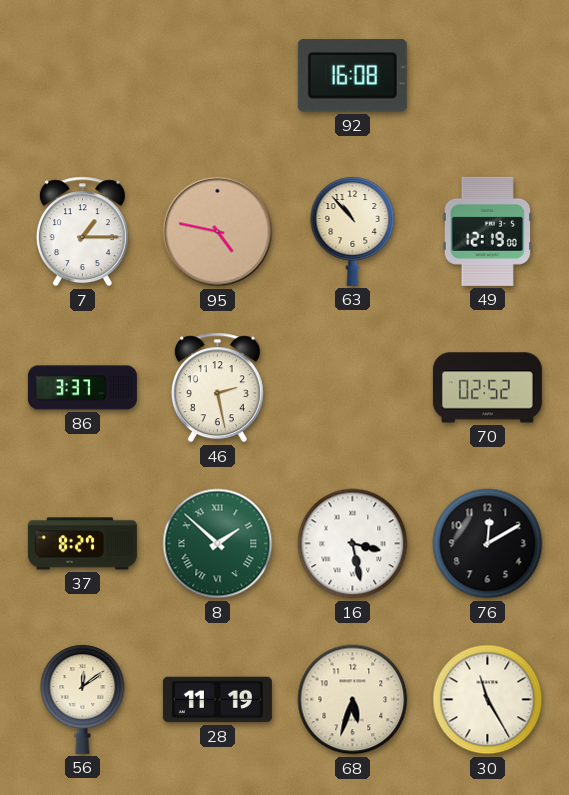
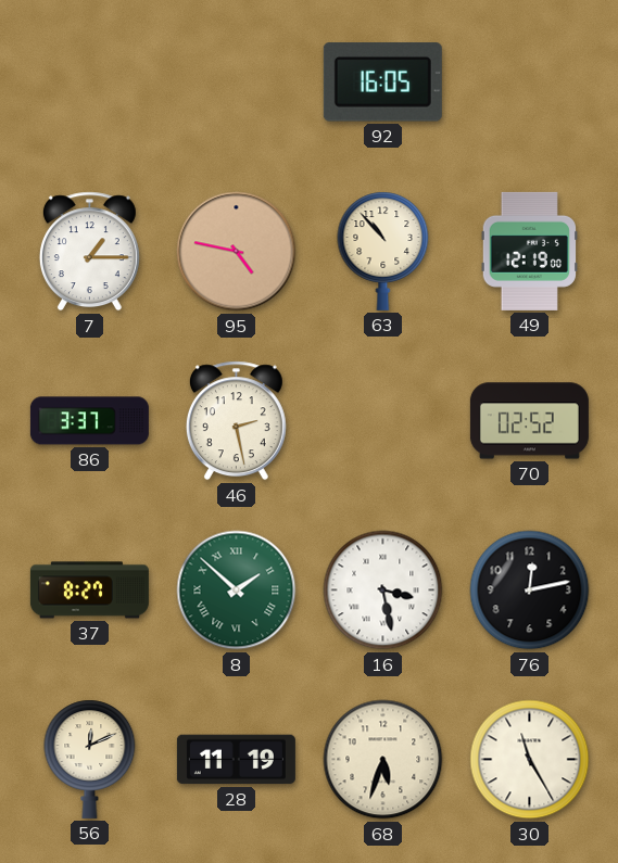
92: 16:08 -> 16:05 (382, 83)
76: 12:10 -> 12:13 (530, 591)
56: 12:09 -> 12:11 (90, 759)
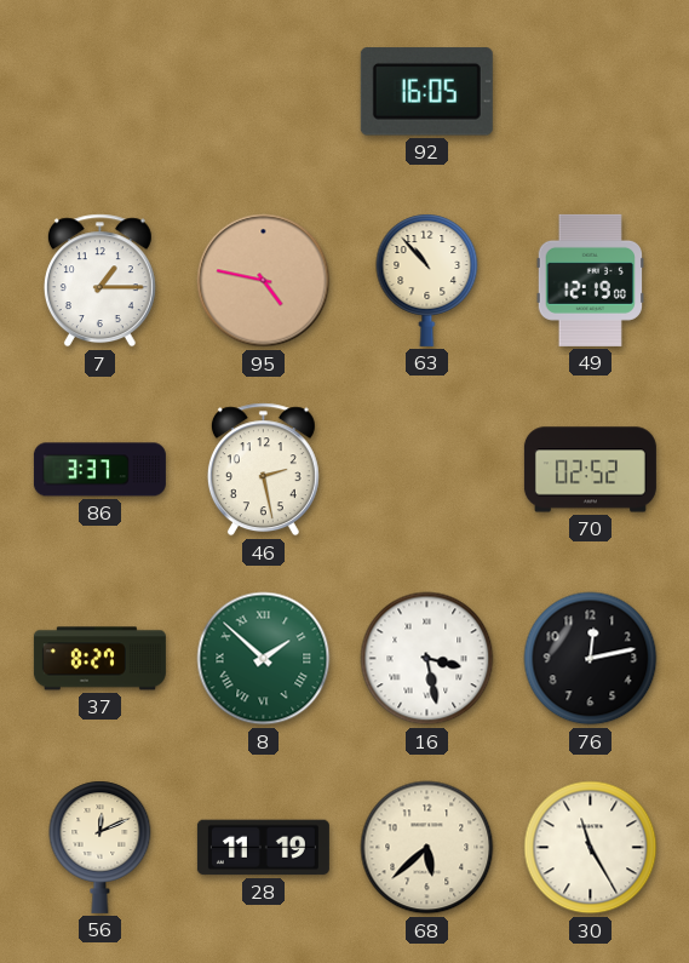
68: 5:33 -> 5:38 (427, 848)
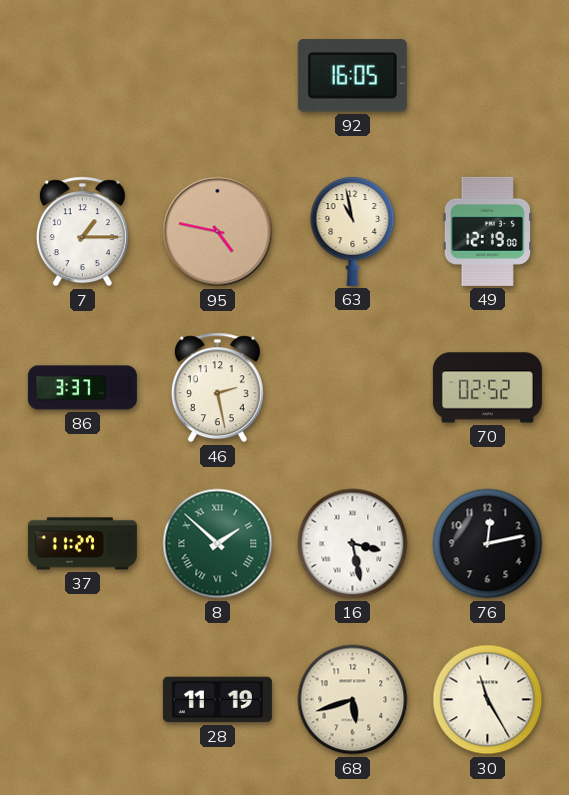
63: 10:53 -> 10:58 (353, 231)
37: 8:27 -> 11:27 (82, 544)
56: 12:11 -> none (101, 847)
68: 5:38 -> 5:42 (353, 700)
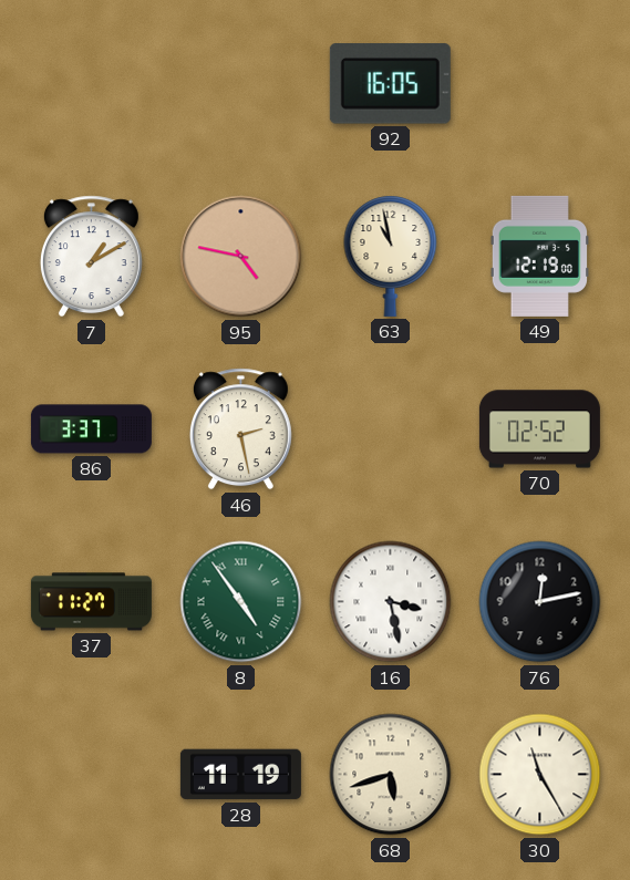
7: 1:15 -> 1:10 (91, 257)
8: 1:52 -> 4:54 (241, 602)
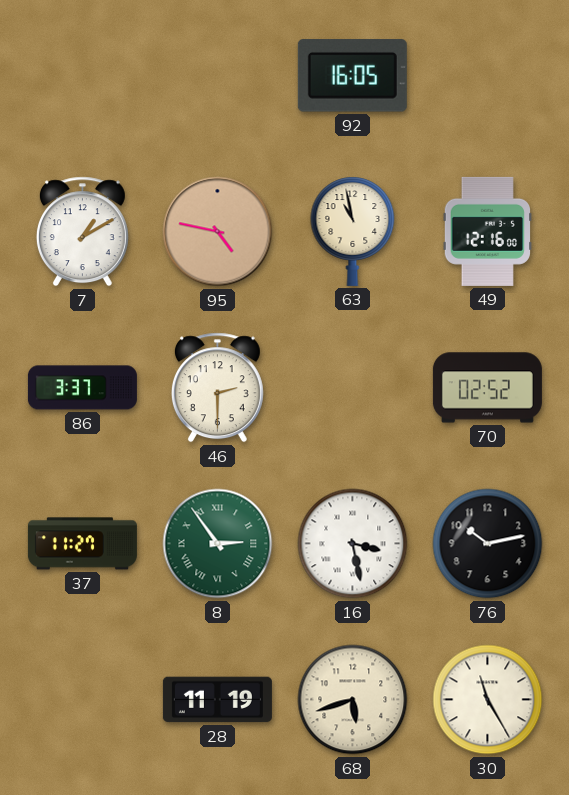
49: 12:19 -> 12:16 (487, 231)
46: 2:28 -> 2:30 (217, 388)
8: 4:54 -> 2:54 (218, 544)
76: 12:13 -> 10:13 (488, 544)
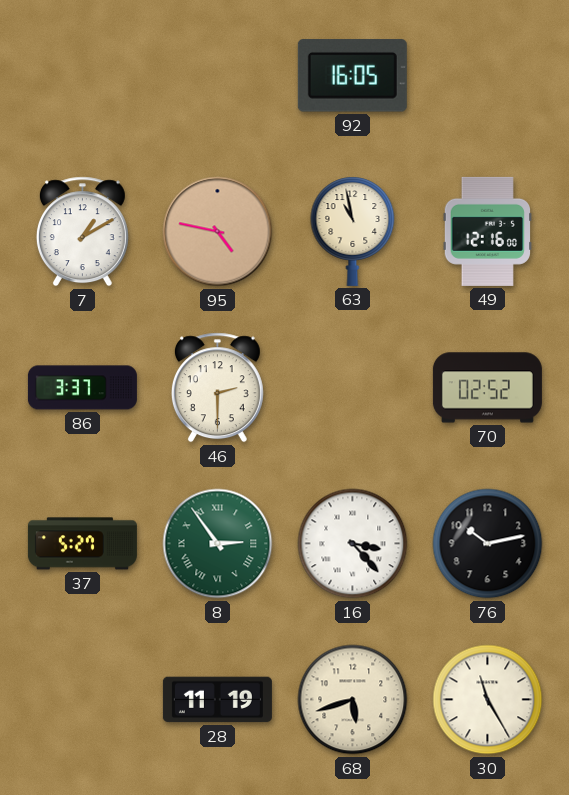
37: 11:27 -> 5:27 (82, 544)
16: 3:28 -> 3:23 (353, 544)
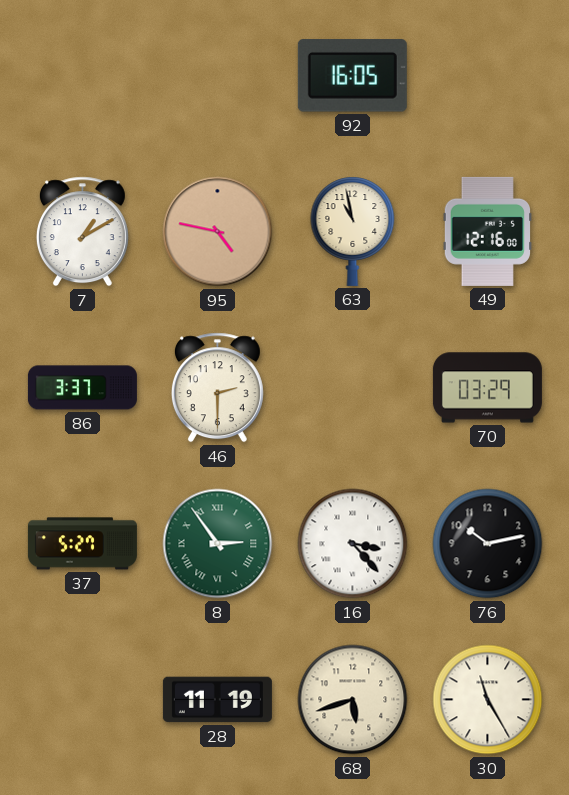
70: 02:52 -> 03:29 (487, 388)
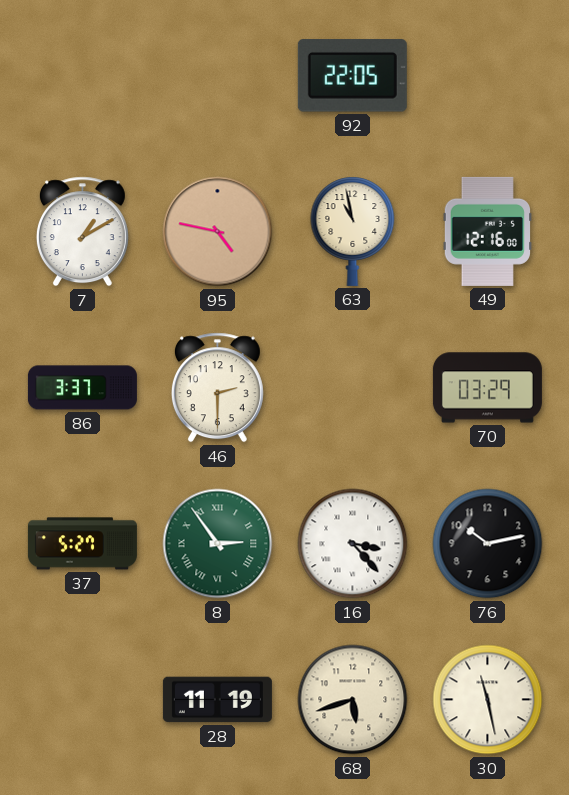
92: 16:05 -> 22:05 (352, 76)
30: 11:25 -> 11:28 (488, 700)
